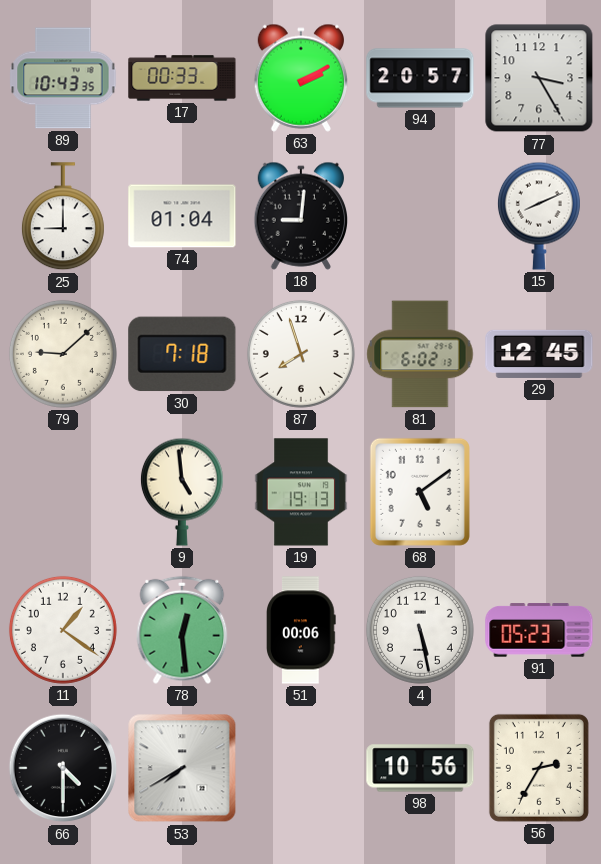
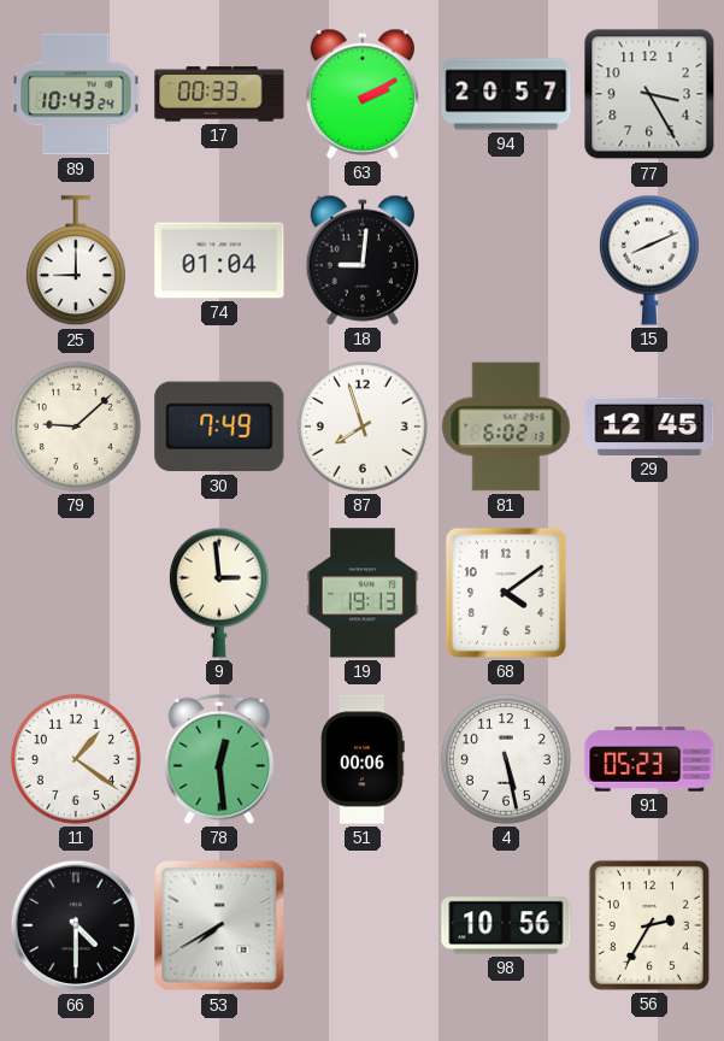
89: 10:43:35 -> 10:43:24 (76, 94)
30: 7:18 -> 7:49 (219, 427)
9: 4:59 -> 2:59 (219, 593)
68: 5:09 -> 4:09 (506, 593)
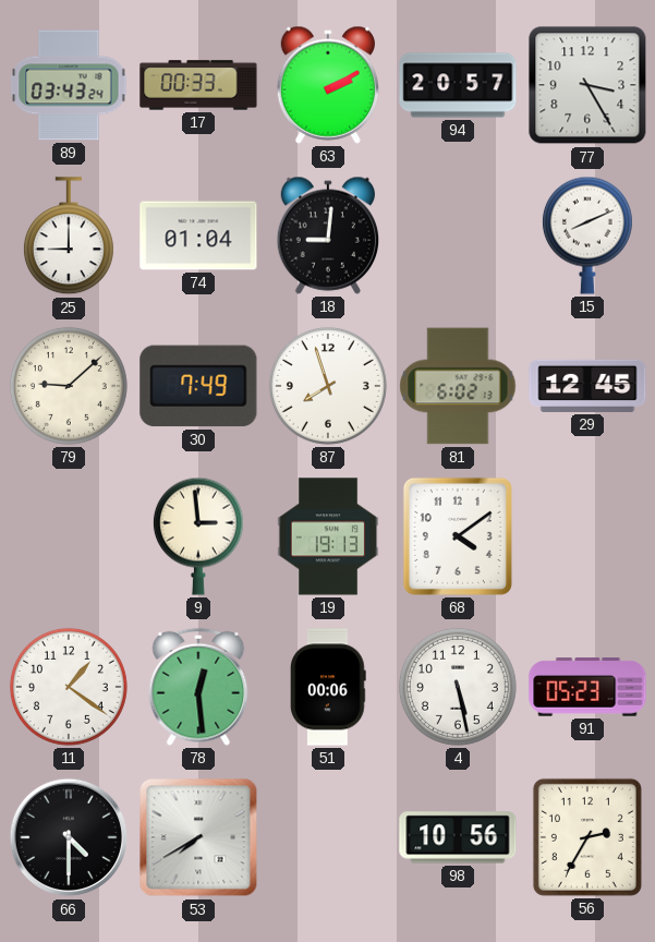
89: 10:43 -> 03:43 (69, 85)
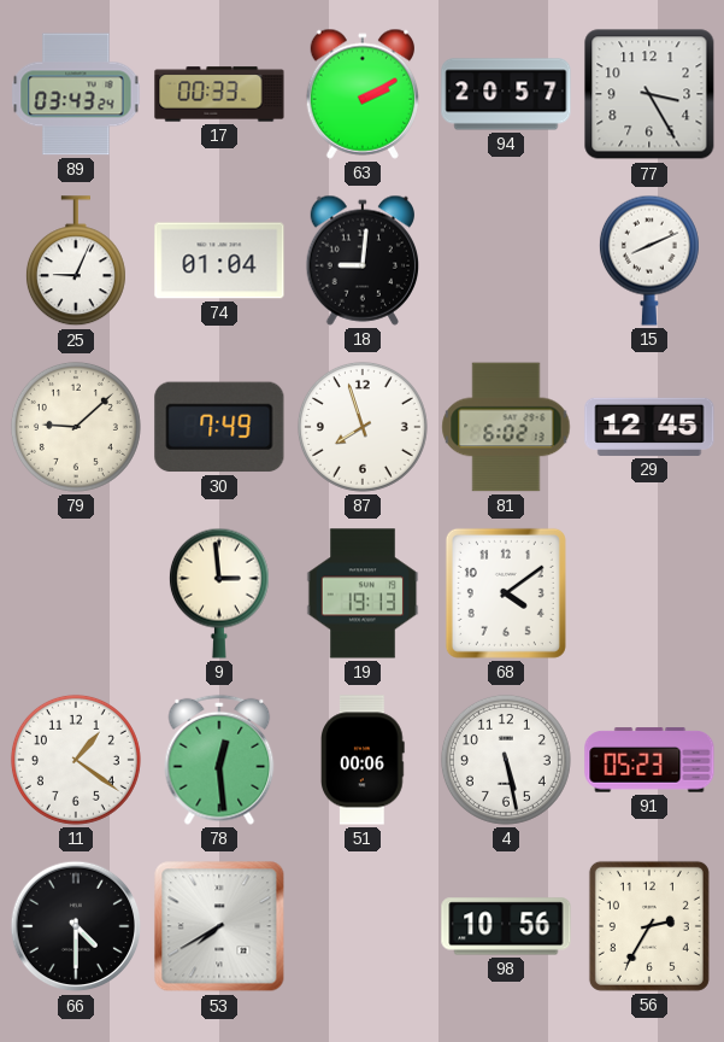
25: 9:00 -> 9:04 (76, 262)
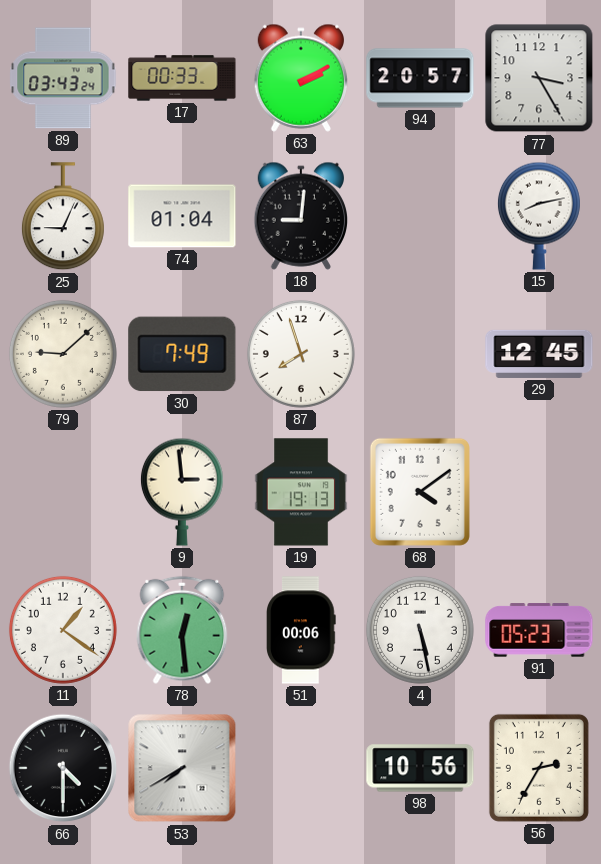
15: 8:11 -> 8:13 (539, 216)
81: 6:02 -> none (506, 427)
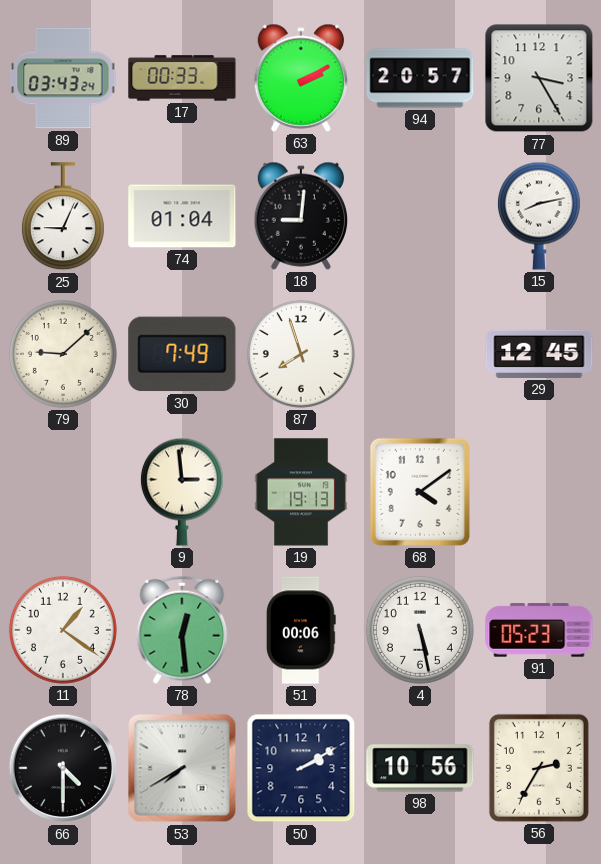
50: none -> 2:10 (301, 768)
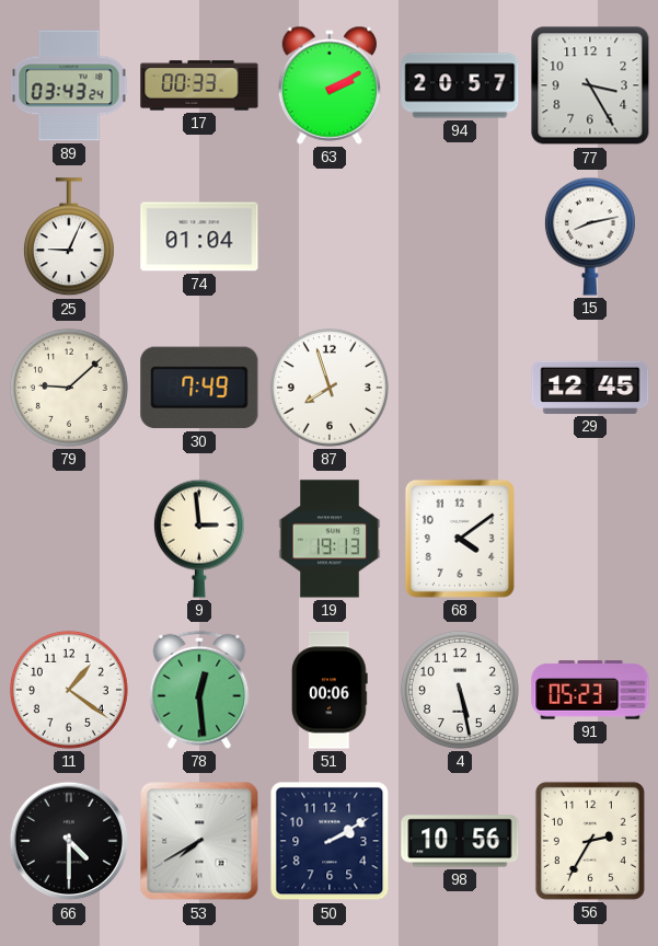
18: 9:01 -> none (300, 216)
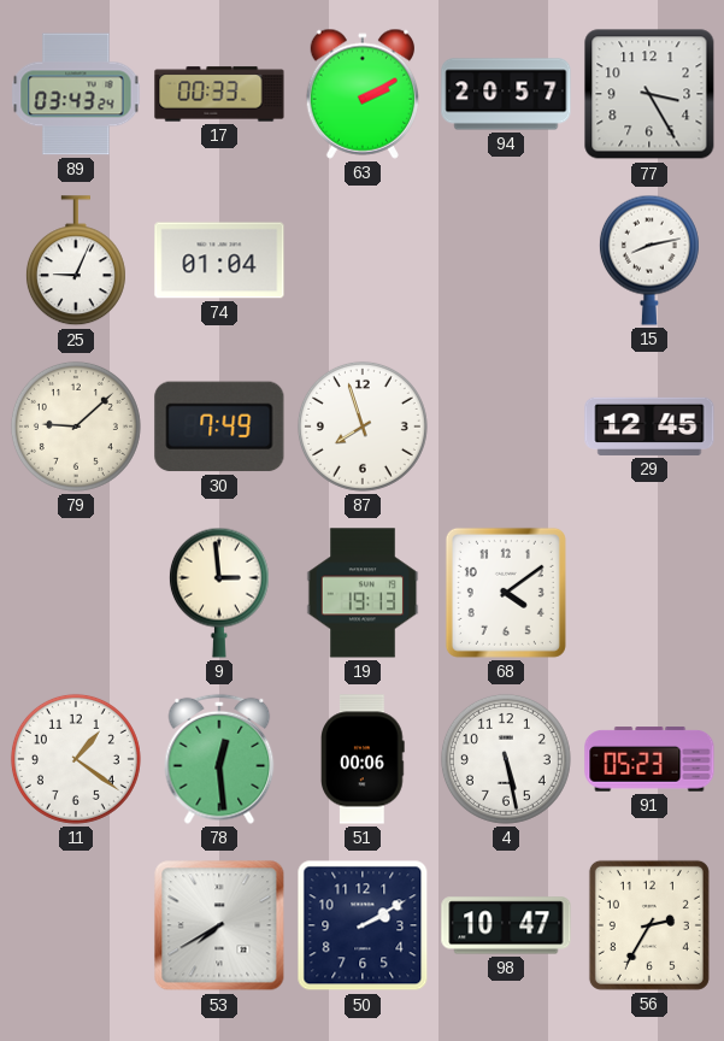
66: 4:30 -> none (69, 841)
98: 10:56 -> 10:47 (506, 925)
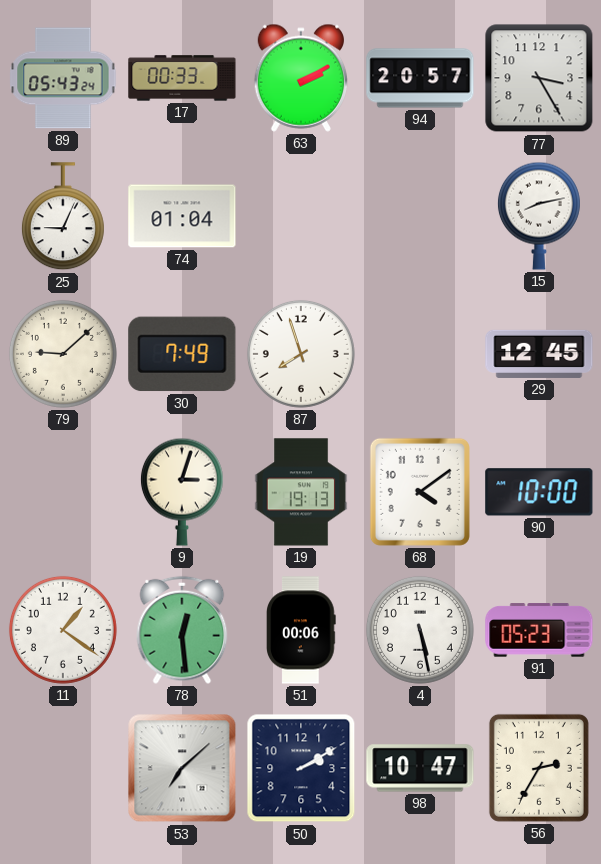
89: 03:43 -> 05:43 (63, 78)
9: 2:59 -> 3:03 (182, 492)
90: none -> 10:00 (539, 492)
53: 7:40 -> 7:08 (182, 768)
